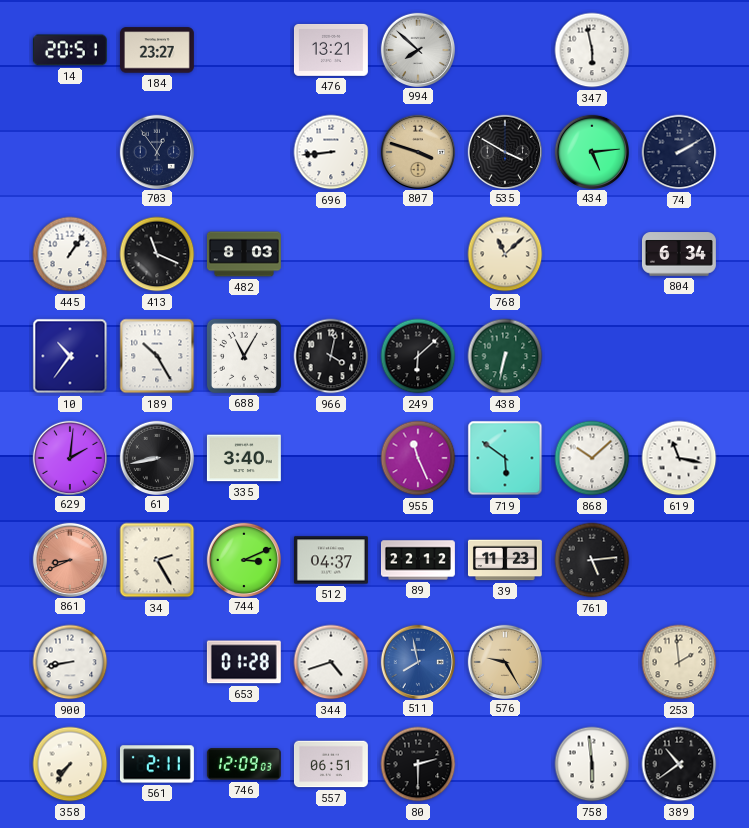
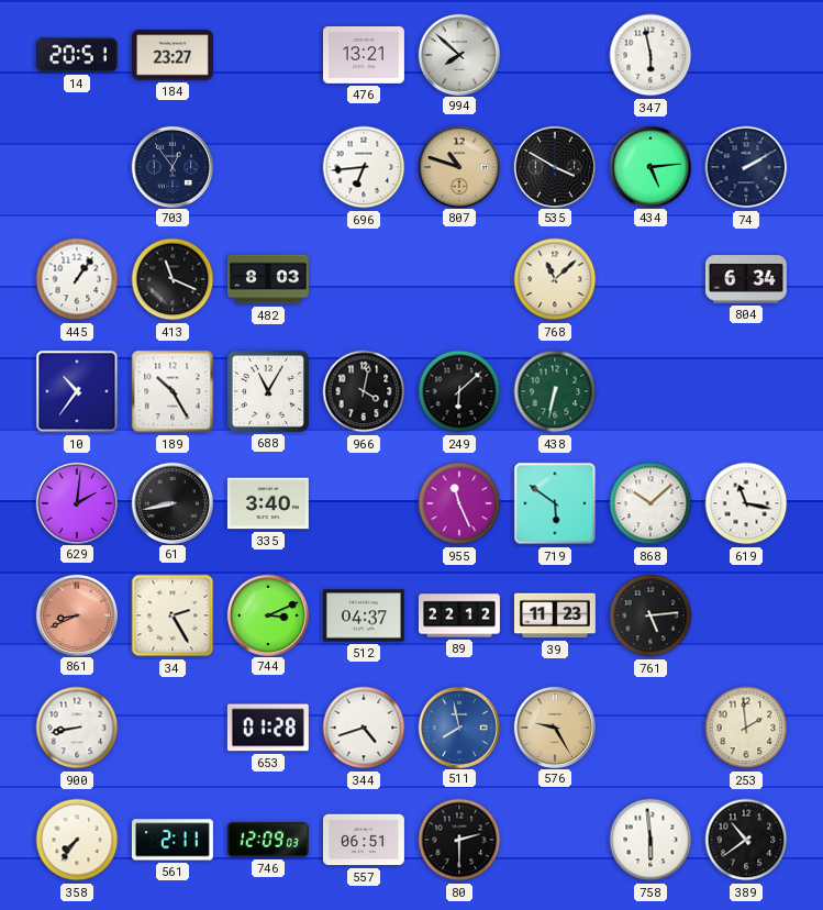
696: 8:44 -> 6:44 (364, 167)
807: 3:48 -> 10:48 (458, 166)
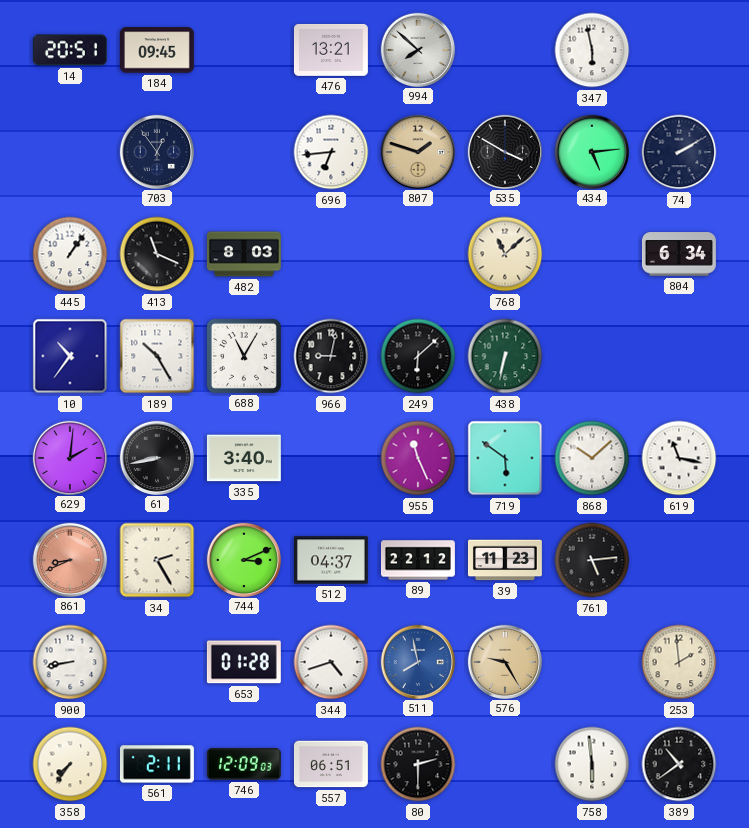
184: 23:27 -> 09:45 (157, 50)
807: 10:48 -> 1:48 (417, 151)
966: 4:02 -> 9:02 (331, 356)
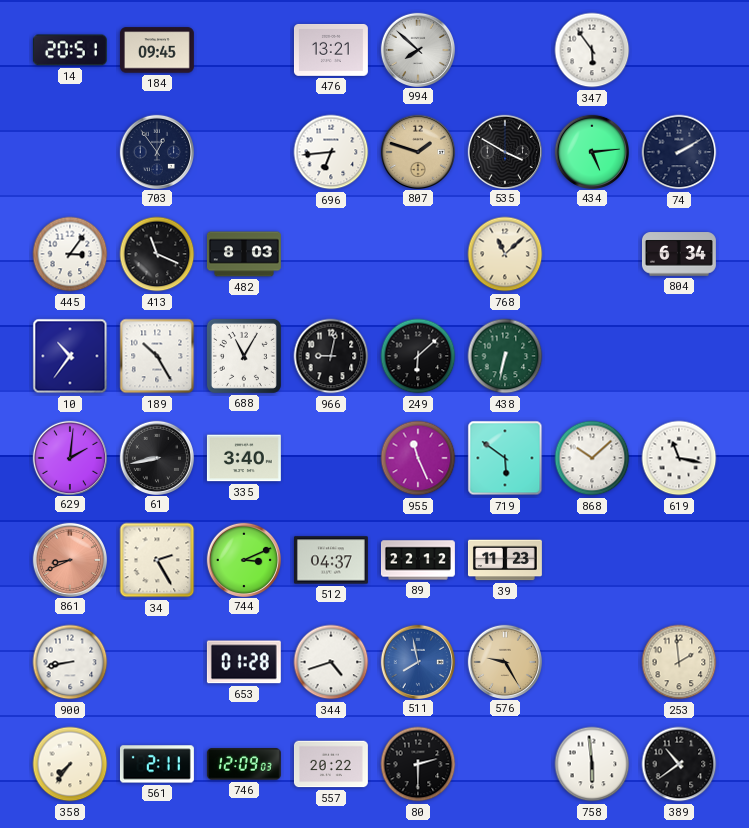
347: 5:58 -> 5:54 (592, 50)
445: 1:06 -> 3:06 (70, 254)
761: 5:14 -> none (592, 560)
557: 06:51 -> 20:22 (331, 764)
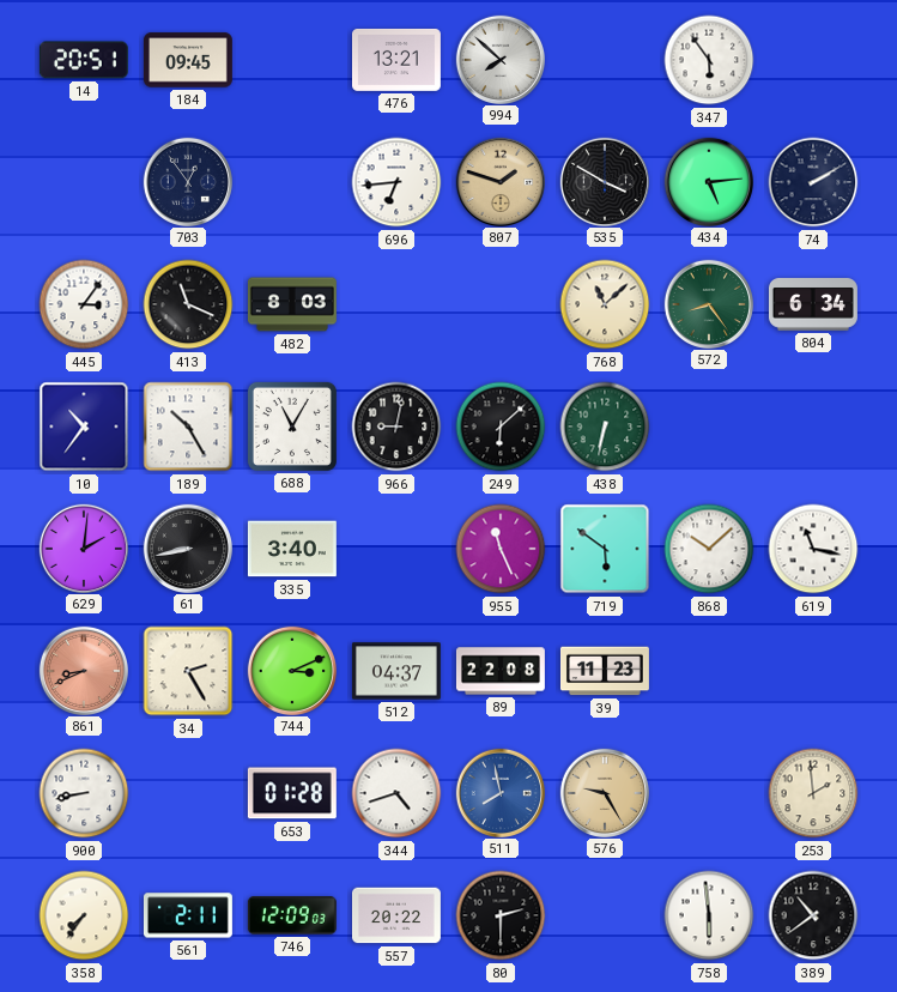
572: none -> 8:24 (708, 303)
89: 22:12 -> 22:08 (501, 671)
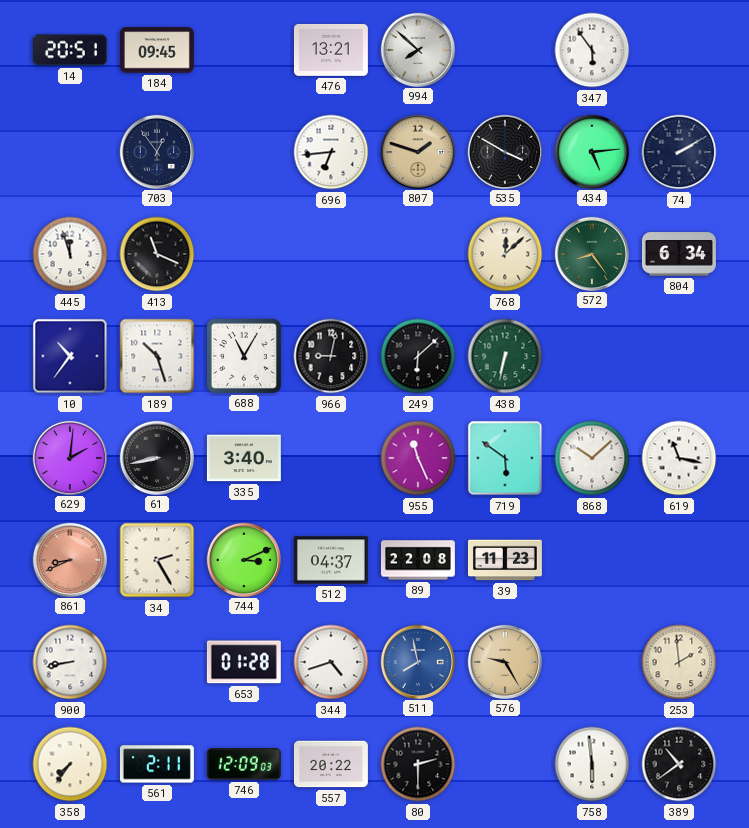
445: 3:06 -> 11:57 (70, 254)
482: 8:03 -> none (292, 304)
768: 11:08 -> 12:08 (505, 254)
189: 10:25 -> 10:27 (157, 356)
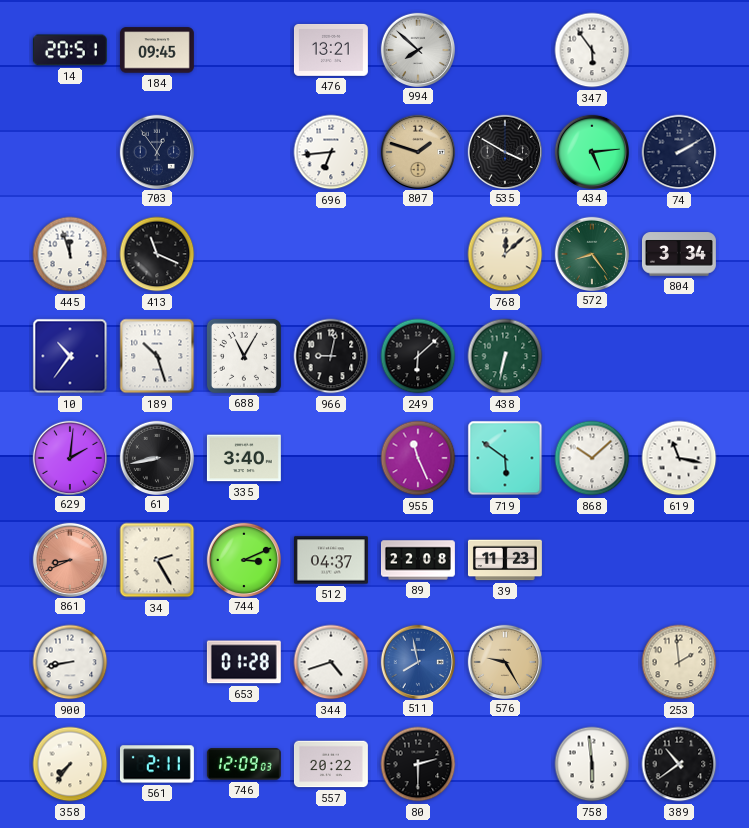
804: 6:34 -> 3:34 (679, 254)
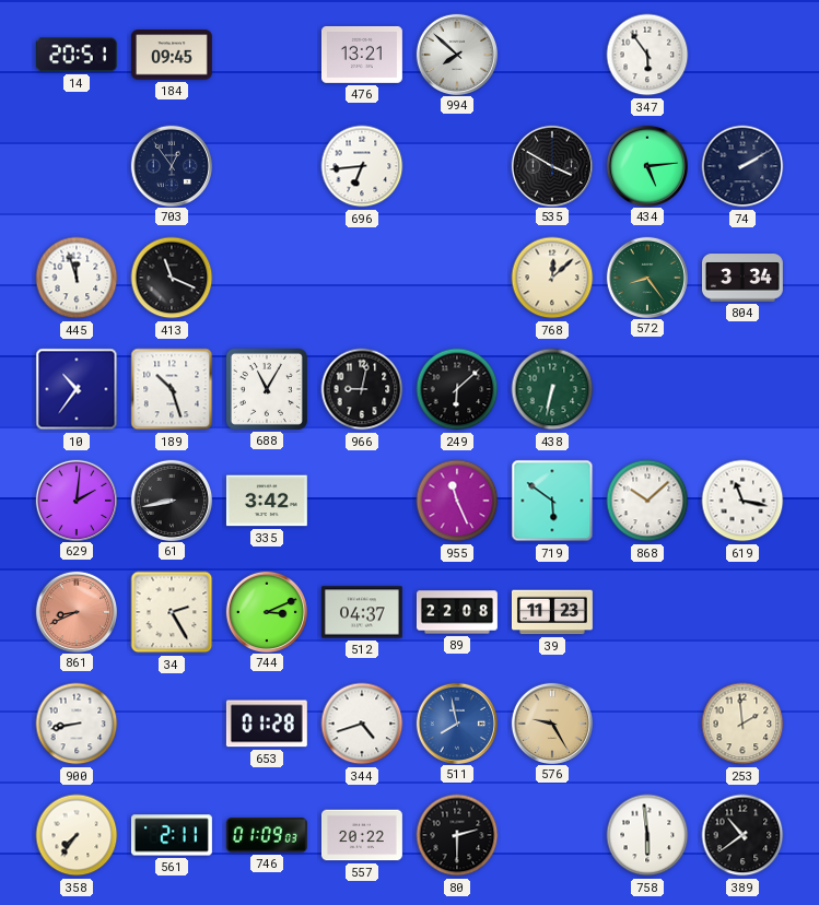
807: 1:48 -> none (417, 151)
335: 3:40 -> 3:42 (267, 501)
746: 12:09 -> 01:09 (267, 835)
